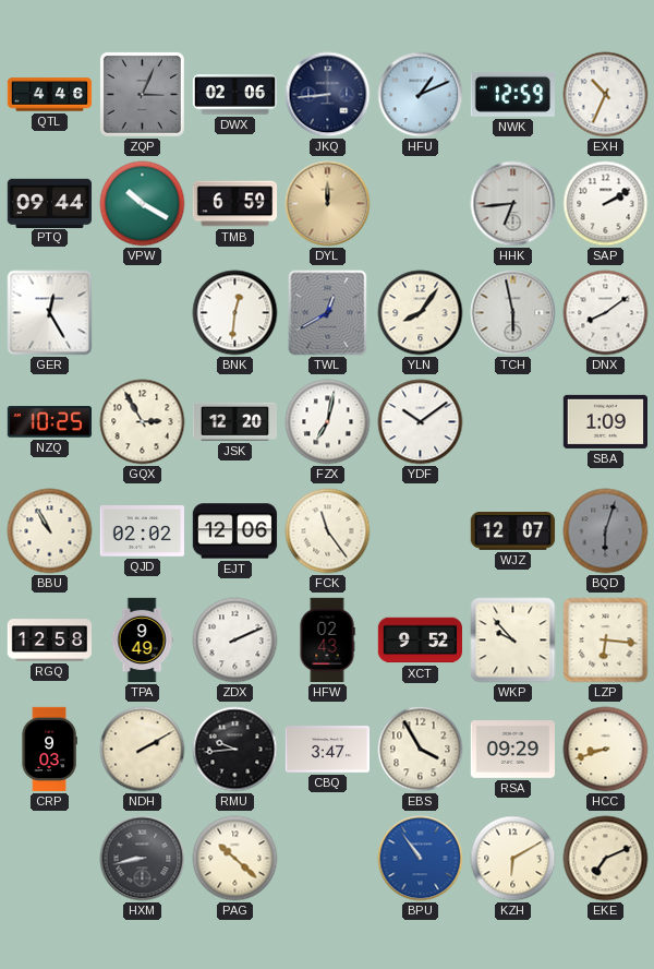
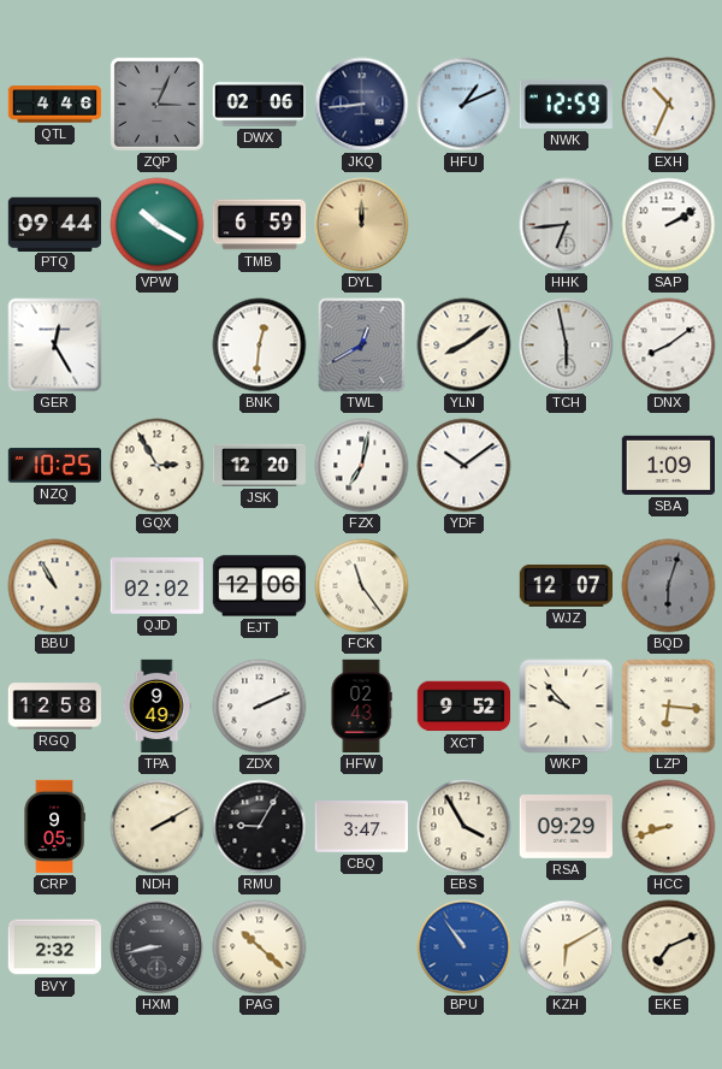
YLN: 8:06 -> 8:09 (464, 345)
CRP: 9:03 -> 9:05 (54, 827)
RMU: 9:44 -> 9:05 (260, 827)
BVY: none -> 2:32 (54, 947)
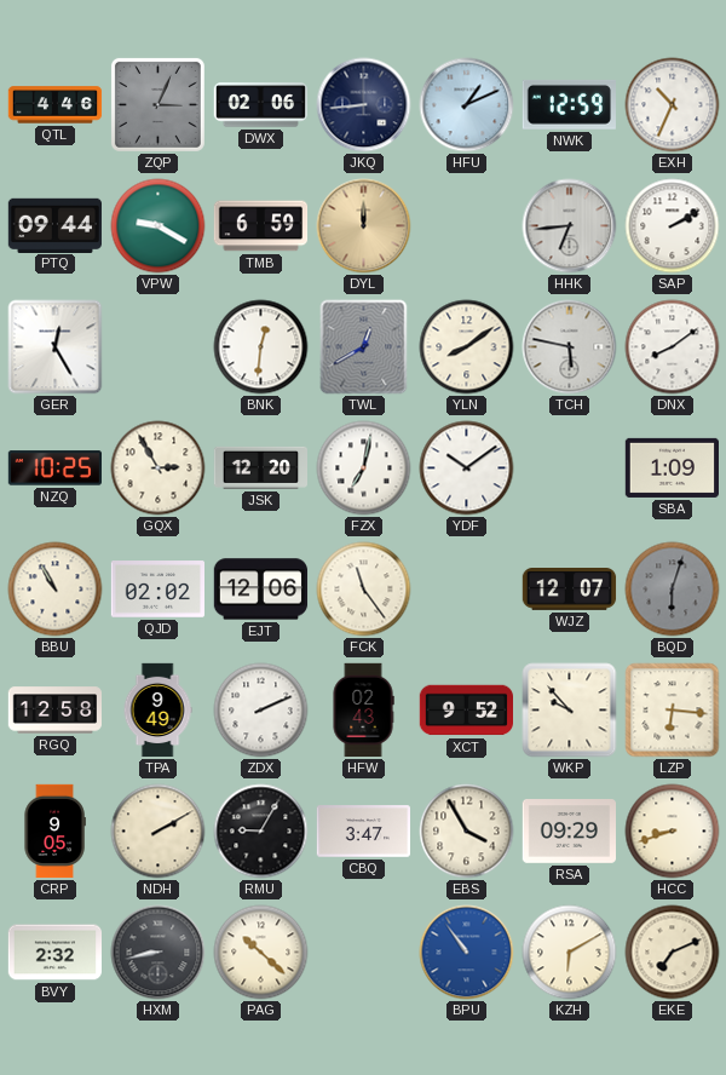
VPW: 10:20 -> 9:20 (159, 226)
TCH: 5:58 -> 5:47 (570, 347)
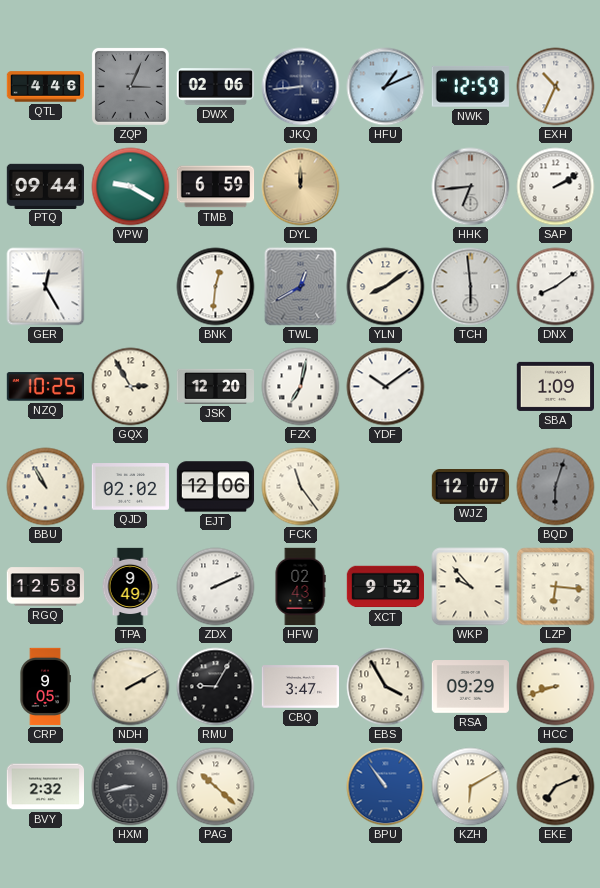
TCH: 5:47 -> 5:59 (471, 287)
